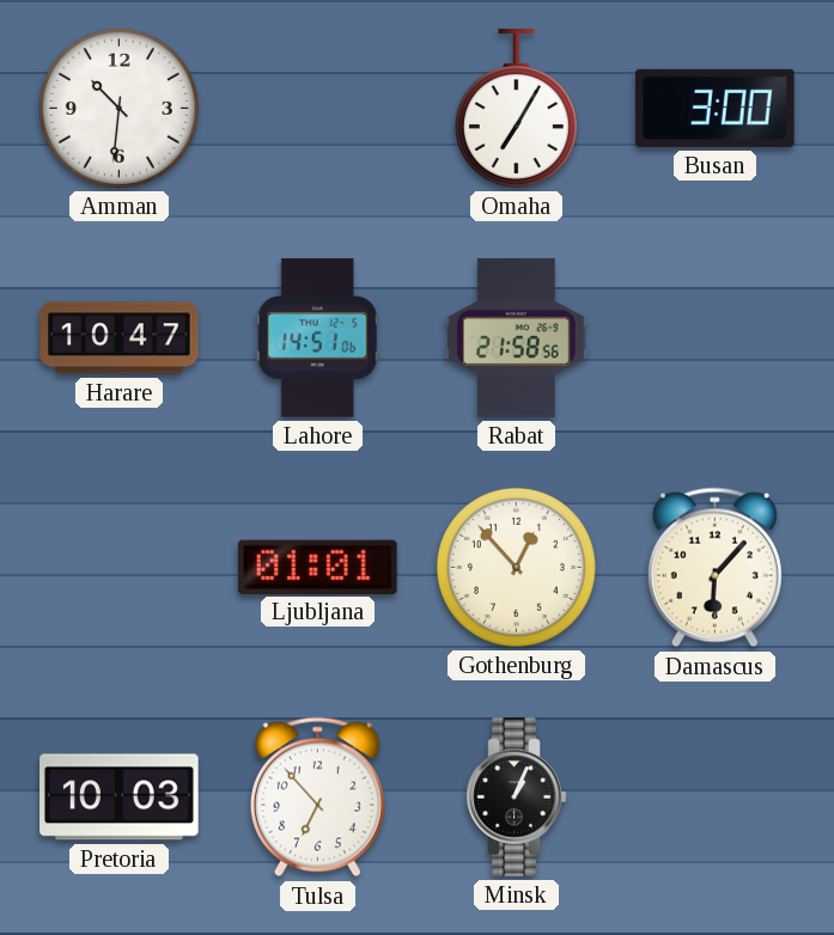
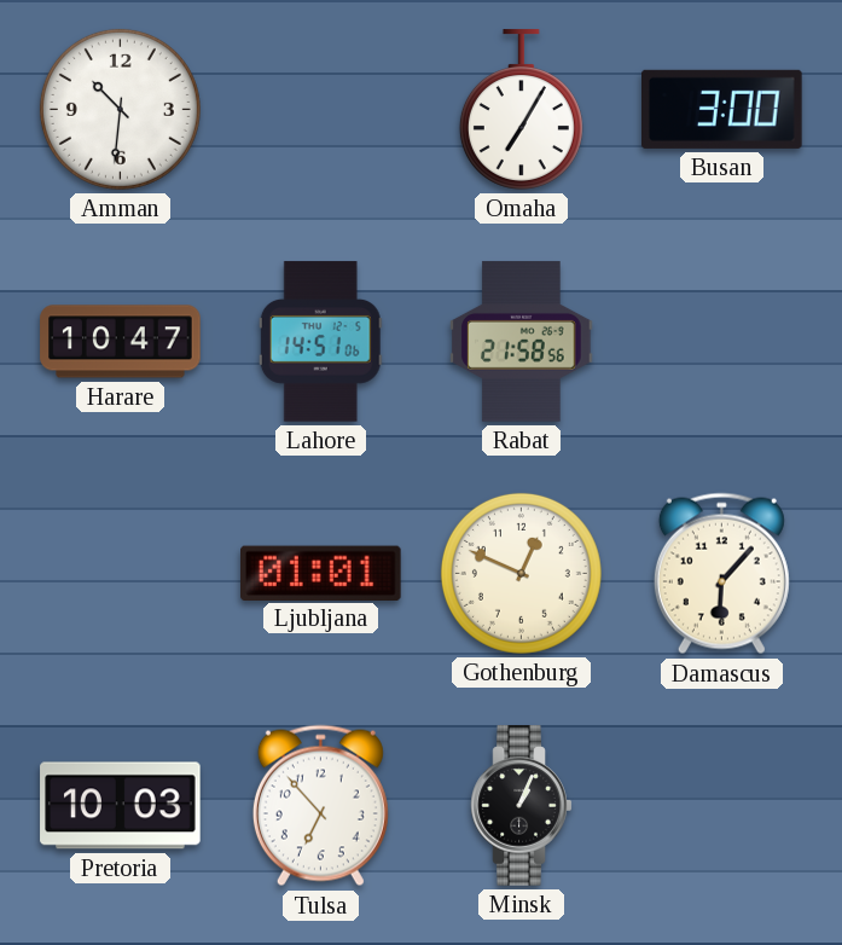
Gothenburg: 12:53 -> 12:49 (521, 573)
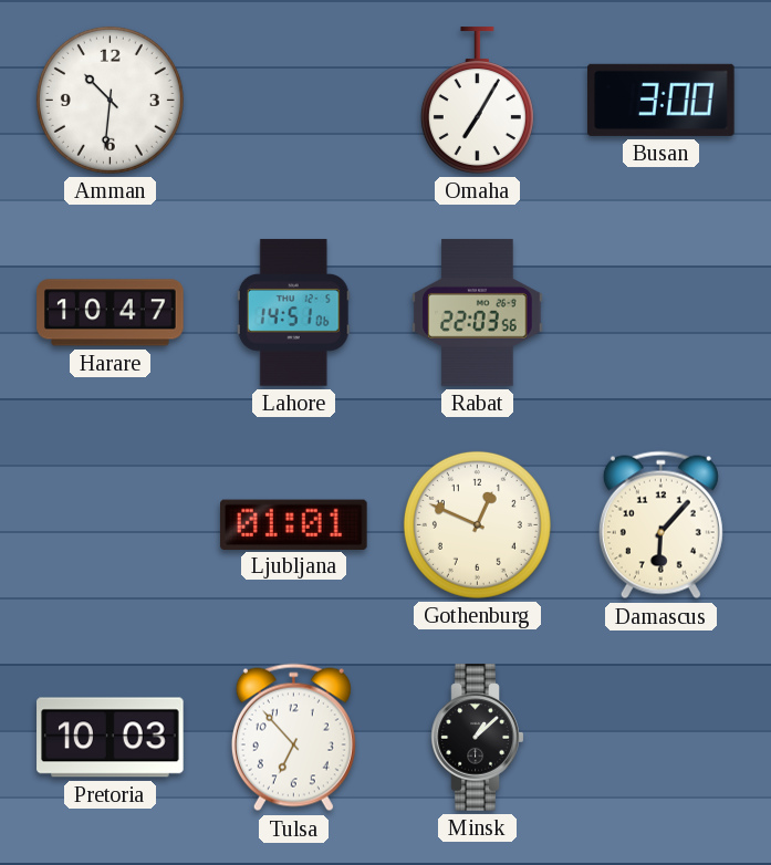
Rabat: 21:58 -> 22:03 (478, 313)
Minsk: 1:04 -> 1:08 (478, 738)
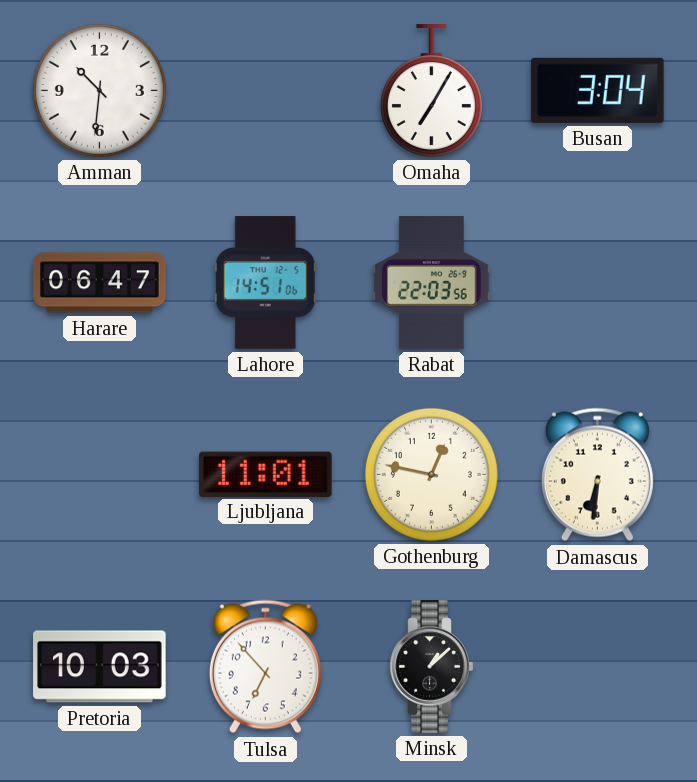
Busan: 3:00 -> 3:04 (598, 90)
Harare: 10:47 -> 06:47 (100, 283)
Ljubljana: 01:01 -> 11:01 (266, 474)
Gothenburg: 12:49 -> 12:47 (431, 474)
Damascus: 6:07 -> 6:31 (597, 475)
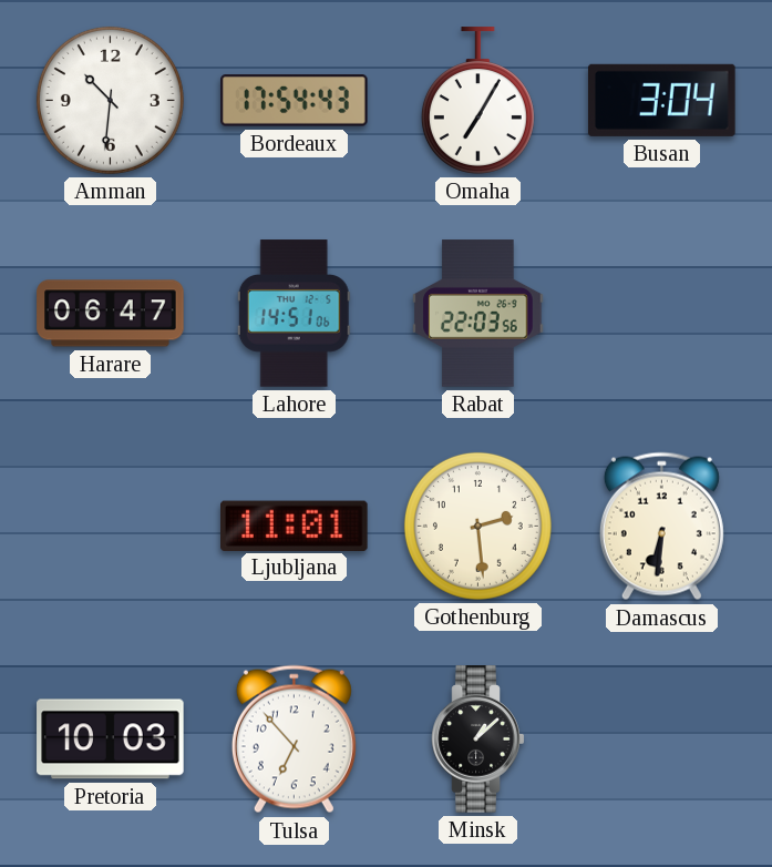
Bordeaux: none -> 17:54 (295, 101)
Gothenburg: 12:47 -> 2:29 (477, 526)
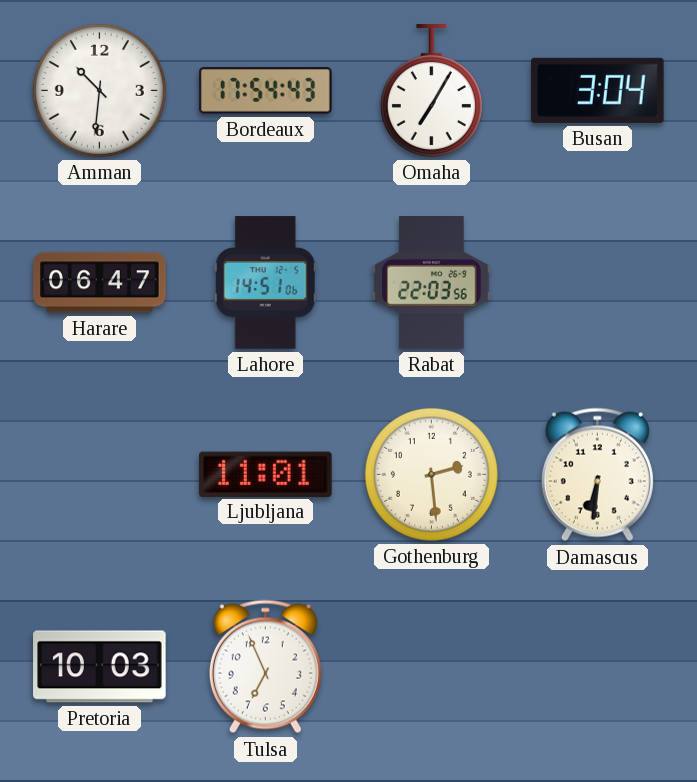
Tulsa: 6:53 -> 6:56 (265, 667)
Minsk: 1:08 -> none (478, 739)
